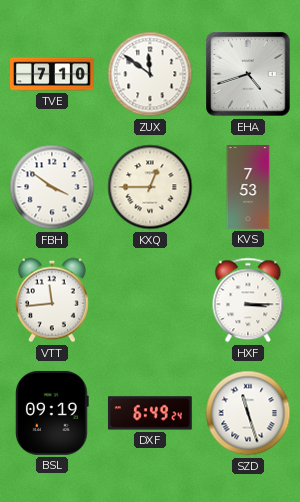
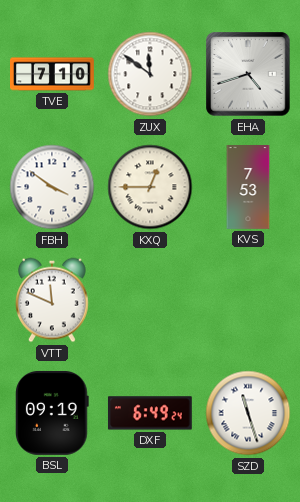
VTT: 11:44 -> 11:49 (52, 300)
HXF: 3:15 -> none (248, 300)
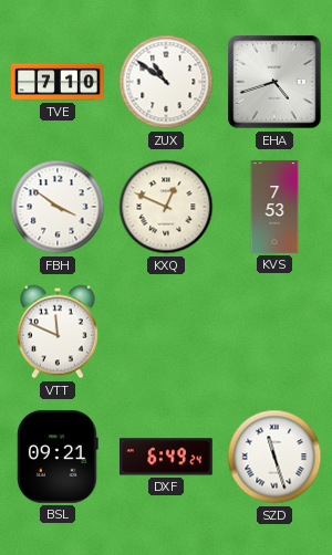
ZUX: 11:51 -> 10:51 (166, 82)
KXQ: 12:45 -> 12:49 (166, 207)
BSL: 09:19 -> 09:21 (59, 457)
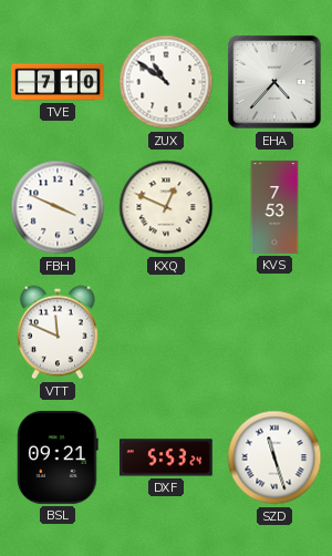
EHA: 4:42 -> 4:37 (274, 82)
FBH: 3:51 -> 3:49 (58, 207)
DXF: 6:49 -> 5:53 (166, 457)
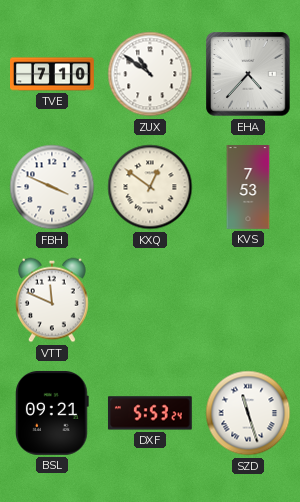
KXQ: 12:49 -> 12:51 (150, 187)
